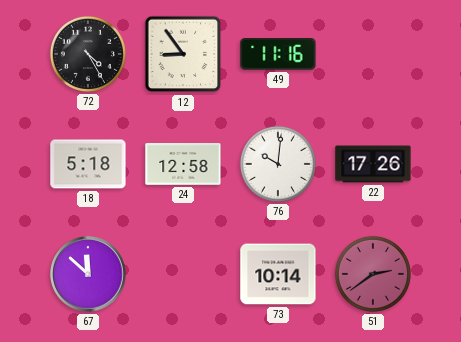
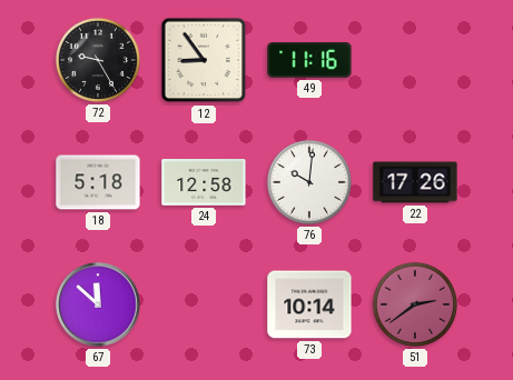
72: 4:25 -> 9:25 (98, 60)
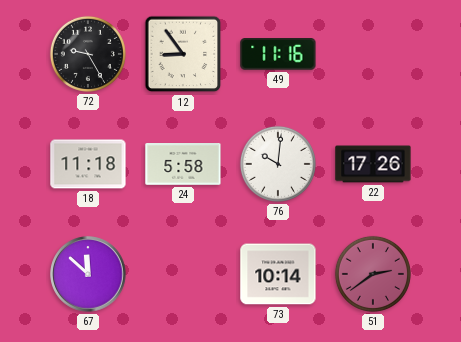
18: 5:18 -> 11:18 (88, 164)
24: 12:58 -> 5:58 (183, 165)
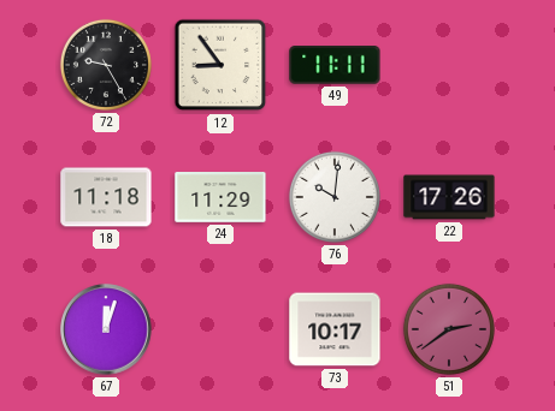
49: 11:16 -> 11:11 (335, 65)
24: 5:58 -> 11:29 (220, 198)
67: 11:52 -> 12:03 (106, 329)
73: 10:14 -> 10:17 (335, 329)
